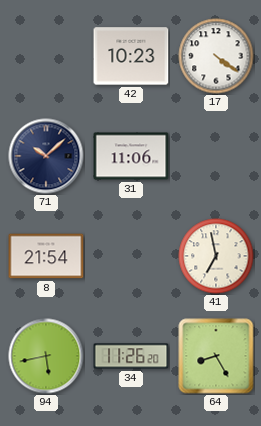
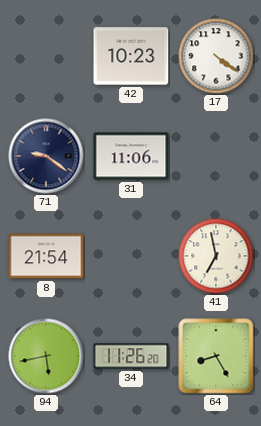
71: 10:08 -> 9:21 (46, 156)
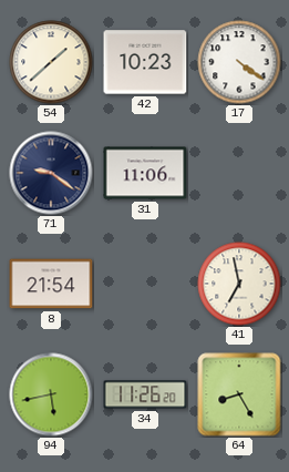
54: none -> 1:38 (51, 62)
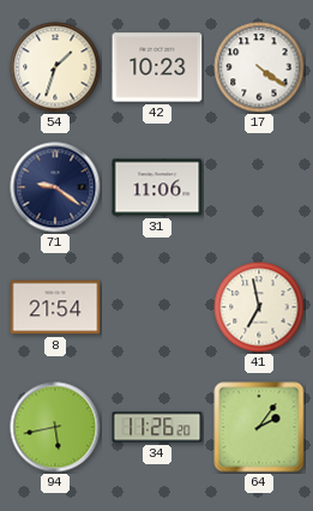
54: 1:38 -> 1:33 (55, 67)
64: 8:25 -> 2:06 (259, 427)
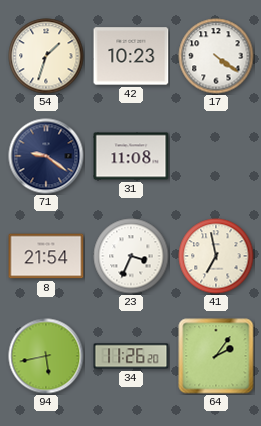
31: 11:06 -> 11:08 (131, 156)
23: none -> 3:34 (131, 256)
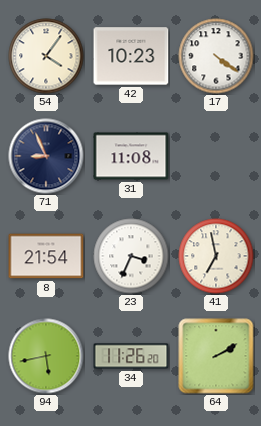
54: 1:33 -> 4:06 (46, 56)
71: 9:21 -> 8:56 (46, 156)
64: 2:06 -> 2:10 (216, 356)
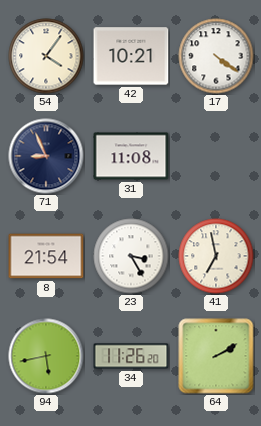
42: 10:23 -> 10:21 (131, 56)
23: 3:34 -> 3:25 (131, 256)
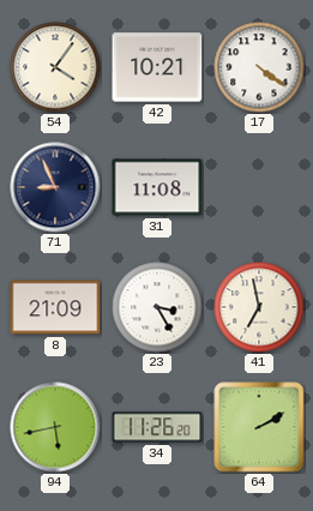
8: 21:54 -> 21:09 (55, 307)
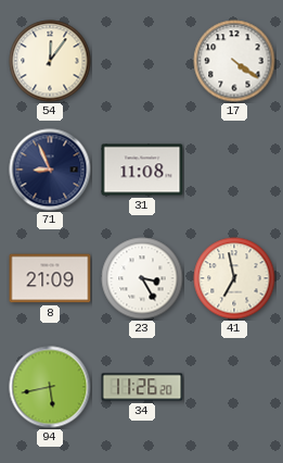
54: 4:06 -> 12:06 (50, 61)
42: 10:21 -> none (157, 67)
64: 2:10 -> none (259, 427)
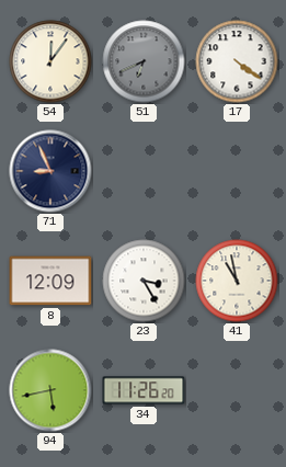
51: none -> 6:41 (144, 61)
31: 11:08 -> none (142, 170)
8: 21:09 -> 12:09 (50, 281)
41: 6:58 -> 10:58 (237, 281)
